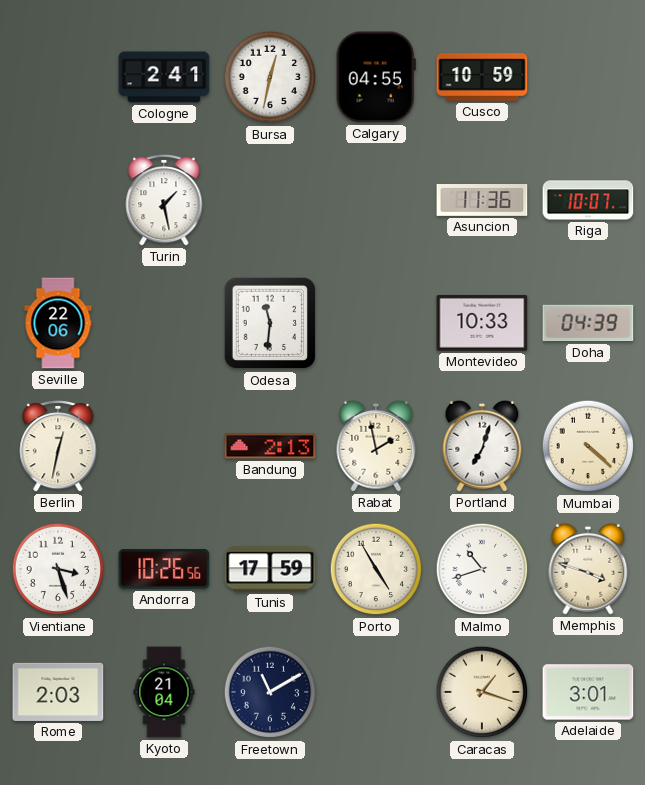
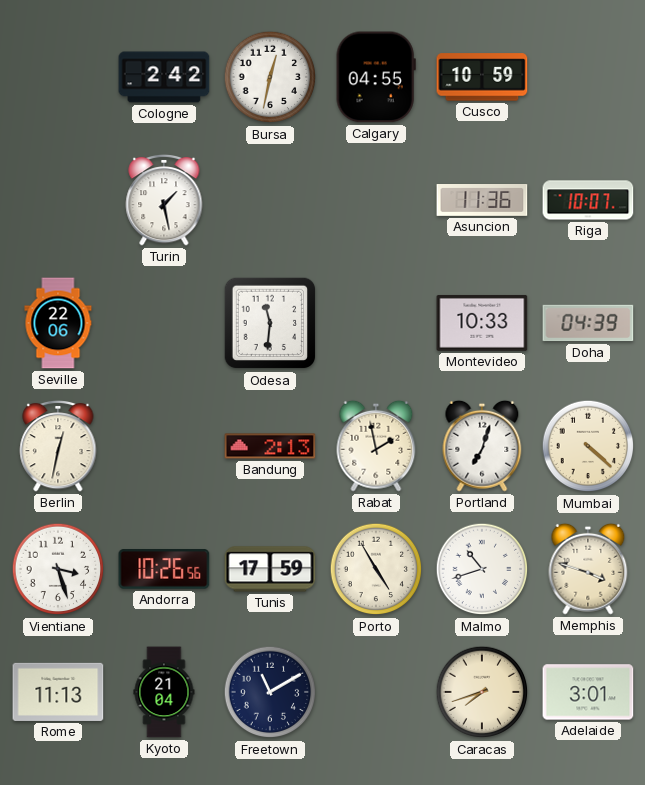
Cologne: 2:41 -> 2:42 (164, 77)
Rome: 2:03 -> 11:13 (58, 692)
Caracas: 1:18 -> 7:42 (482, 692)
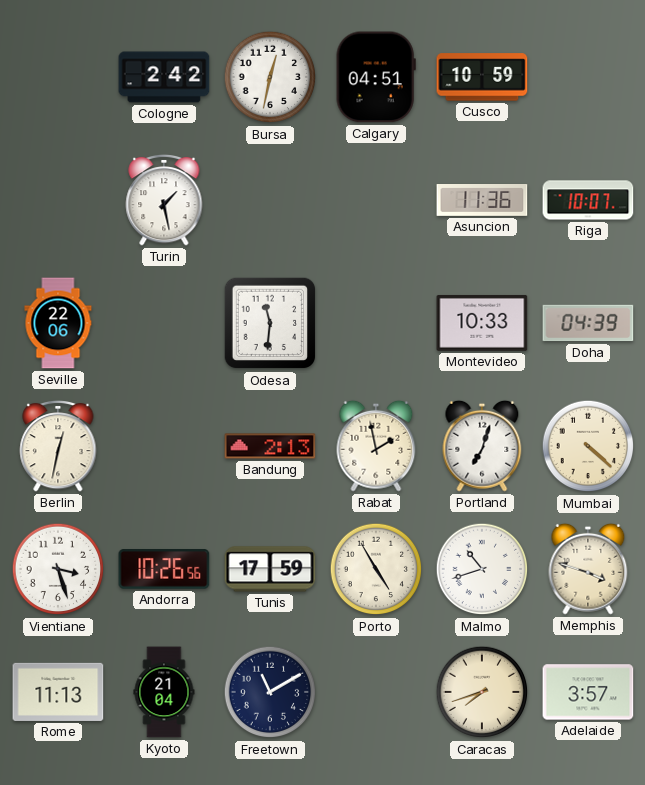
Calgary: 04:55 -> 04:51 (376, 77)
Adelaide: 3:01 -> 3:57 (588, 692)
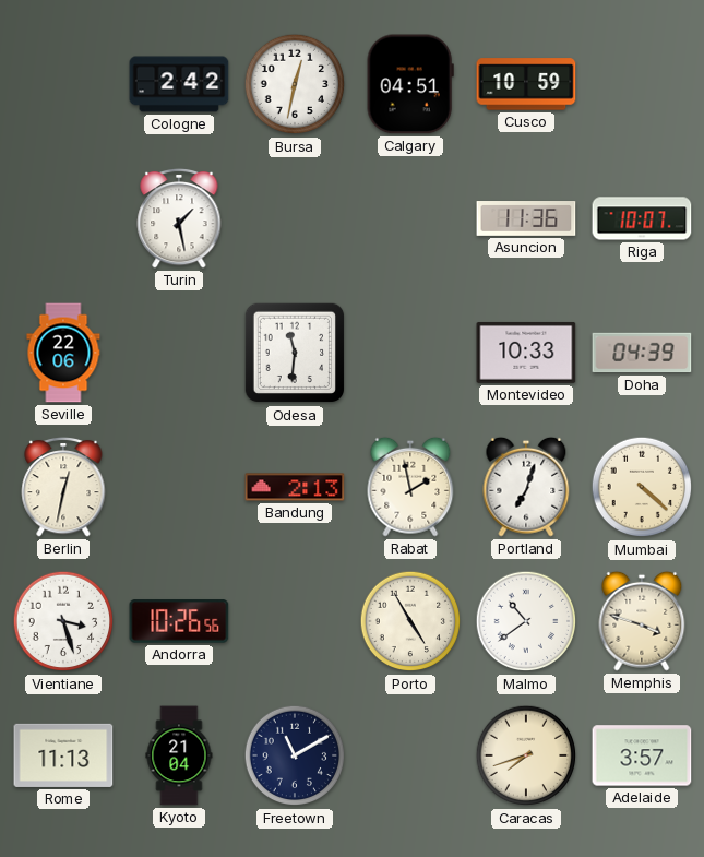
Tunis: 17:59 -> none (270, 569)
Malmo: 10:42 -> 10:39 (526, 621)
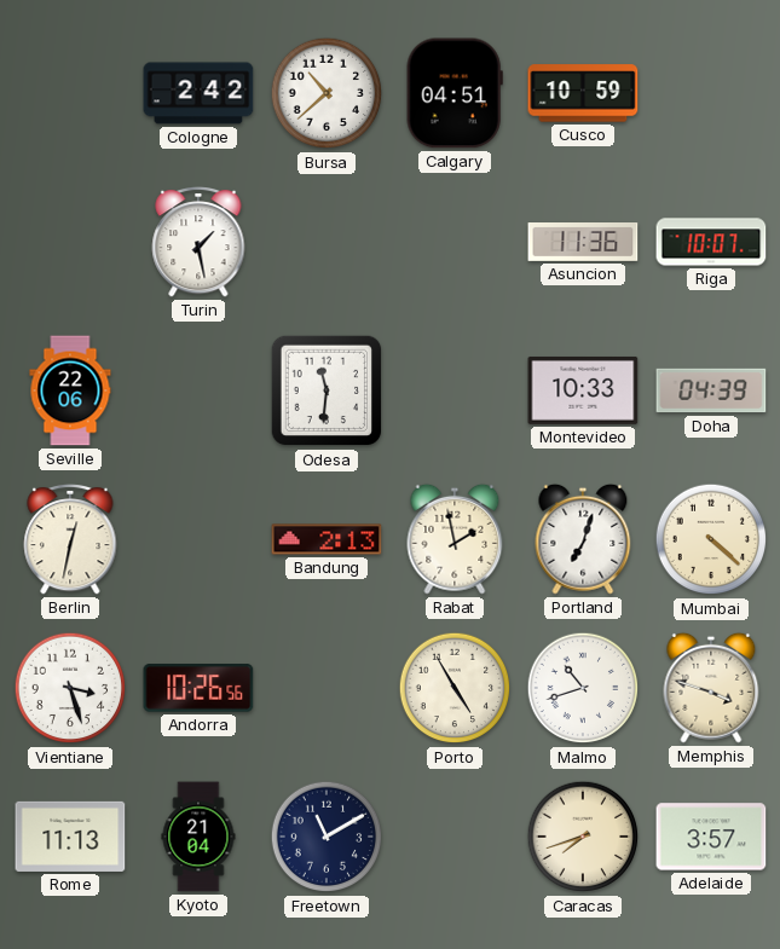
Bursa: 12:32 -> 10:38 (327, 93)
Malmo: 10:39 -> 10:42 (583, 688)
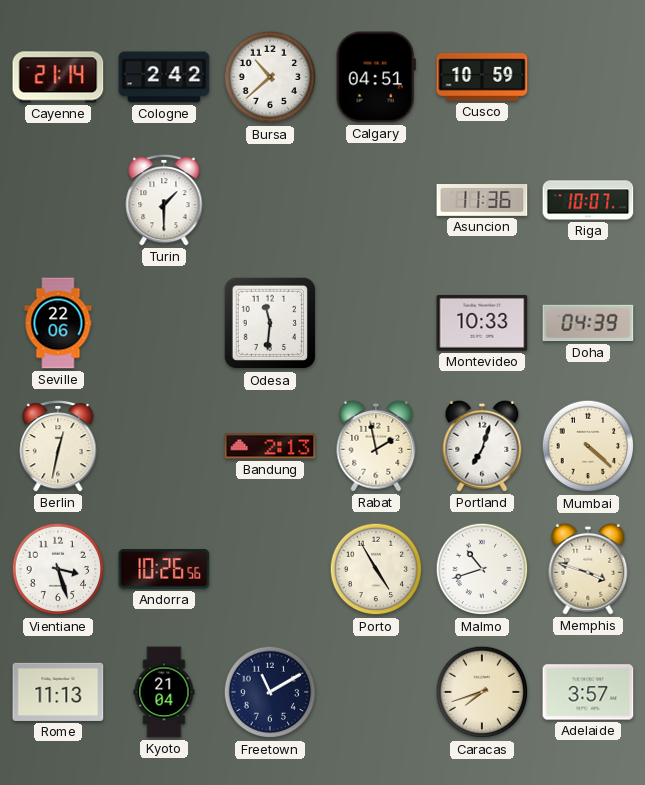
Cayenne: none -> 21:14 (58, 77)
Turin: 1:28 -> 1:30 (164, 200)
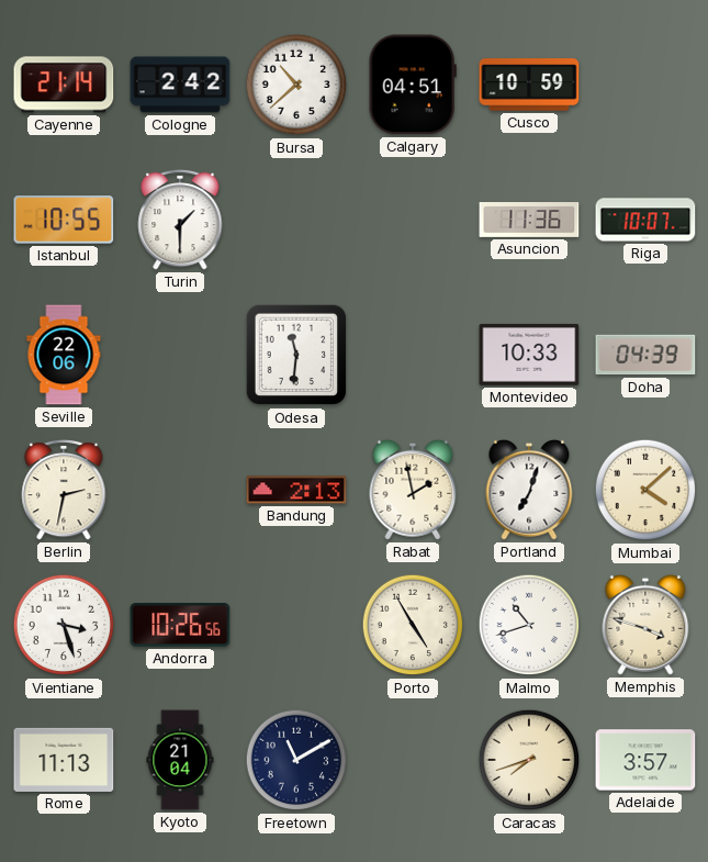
Istanbul: none -> 10:55 (64, 220)
Berlin: 12:32 -> 2:32 (64, 490)
Mumbai: 4:22 -> 4:08 (645, 490)
